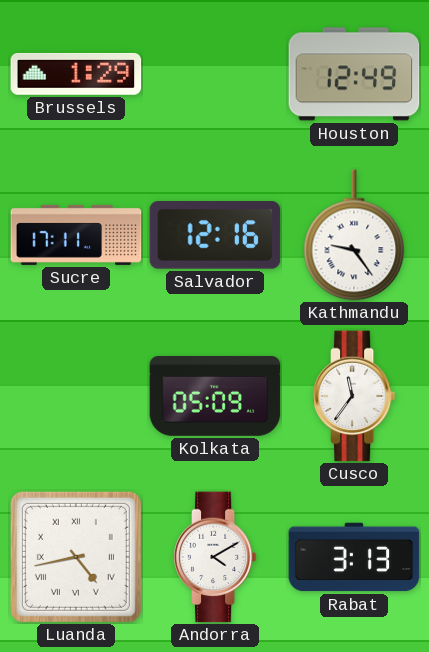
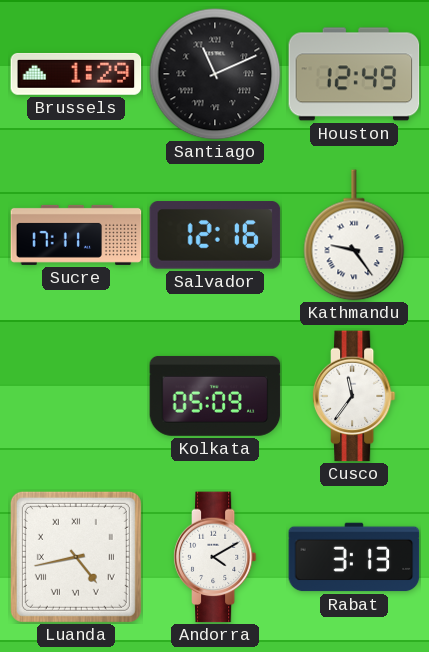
Santiago: none -> 11:11 (215, 74)
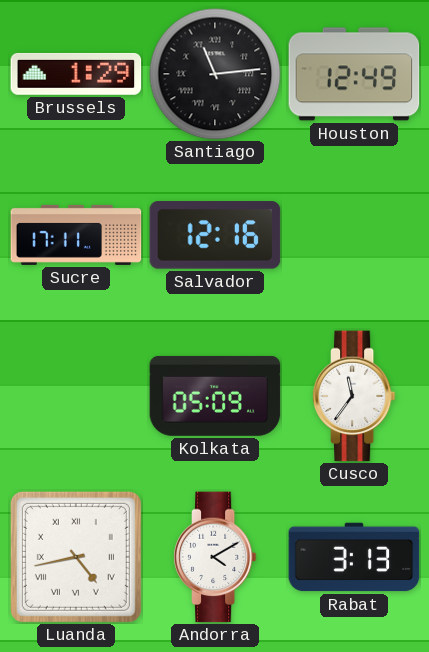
Santiago: 11:11 -> 11:14 (215, 74)
Kathmandu: 9:24 -> none (354, 235)
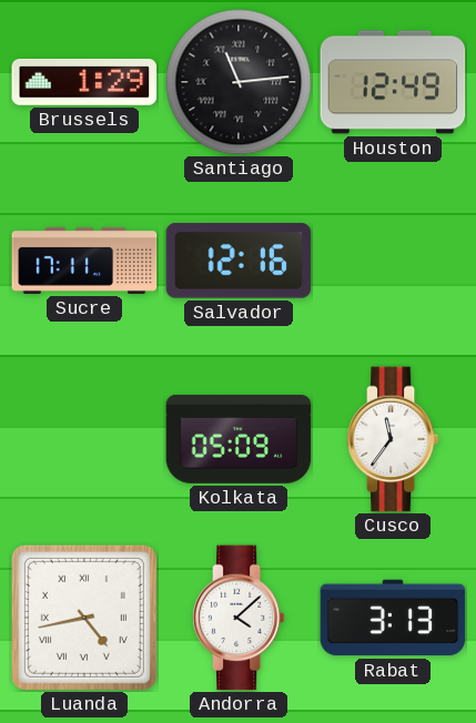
Andorra: 4:10 -> 4:08 (239, 618)
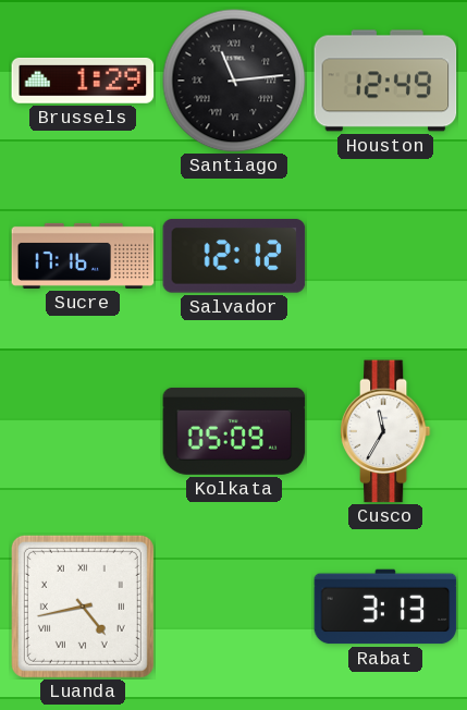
Sucre: 17:11 -> 17:16 (83, 256)
Salvador: 12:16 -> 12:12 (234, 256)
Cusco: 11:36 -> 11:35 (385, 431)
Andorra: 4:08 -> none (239, 618)
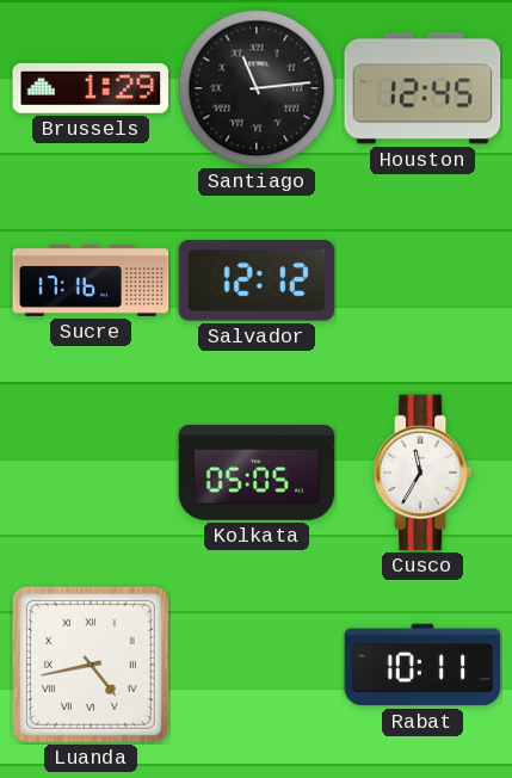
Houston: 12:49 -> 12:45 (422, 88)
Kolkata: 05:09 -> 05:05 (257, 473)
Rabat: 3:13 -> 10:11 (422, 665)
